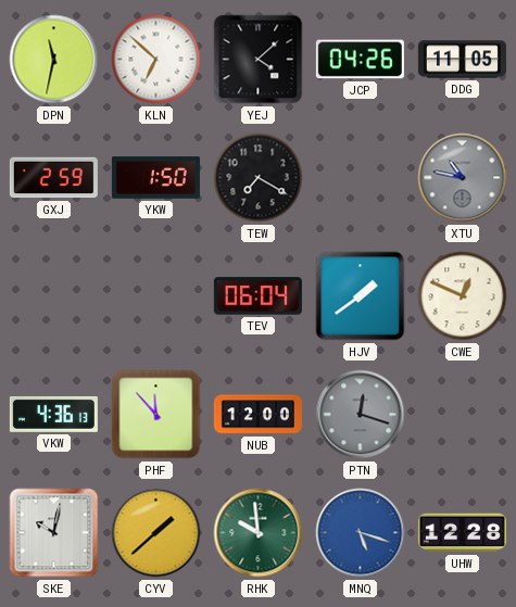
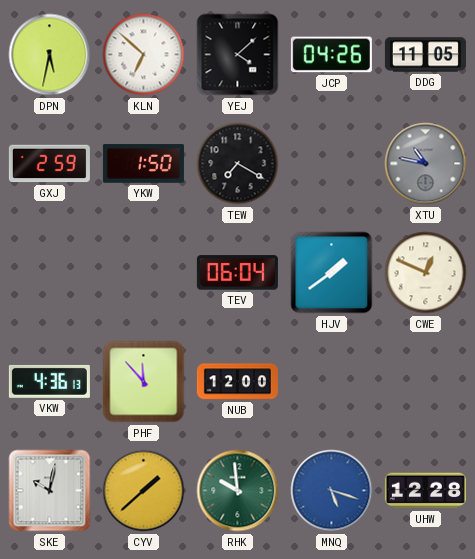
DPN: 11:32 -> 5:32 (50, 55)
PTN: 12:18 -> none (361, 415)
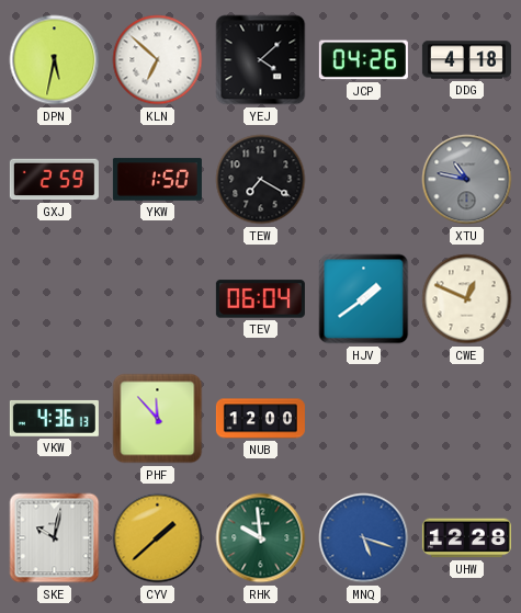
DDG: 11:05 -> 4:18 (466, 60)
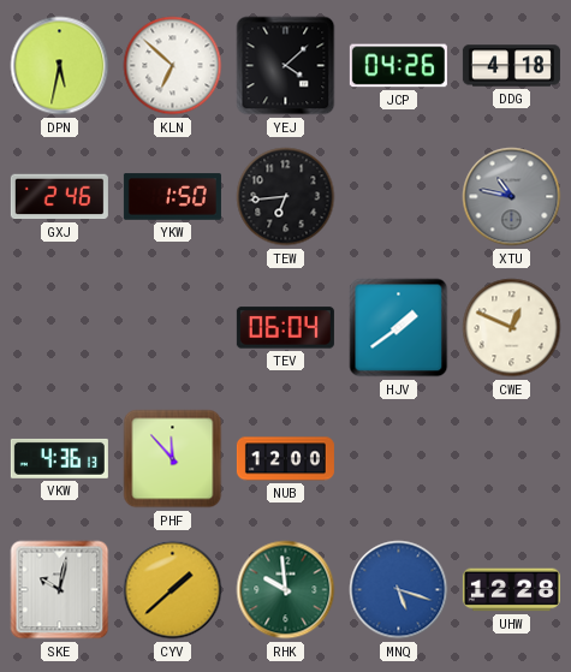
GXJ: 2:59 -> 2:46 (59, 197)
TEW: 7:20 -> 6:44 (286, 197)
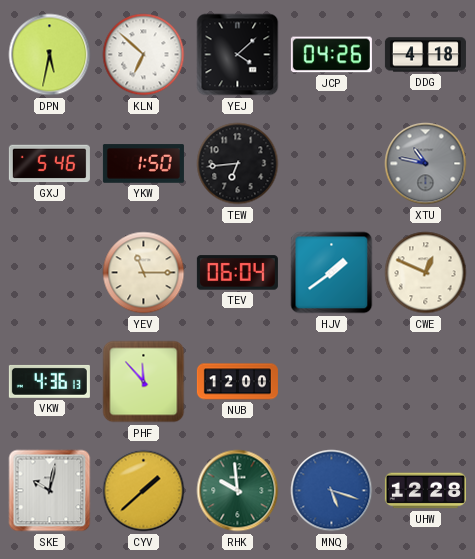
GXJ: 2:46 -> 5:46 (49, 164)
YEV: none -> 11:15 (144, 273)
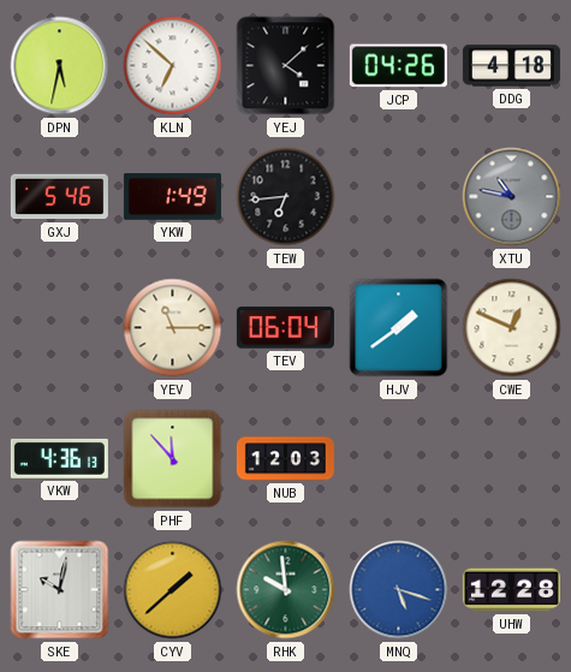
YKW: 1:50 -> 1:49 (172, 197)
NUB: 12:00 -> 12:03 (285, 459)
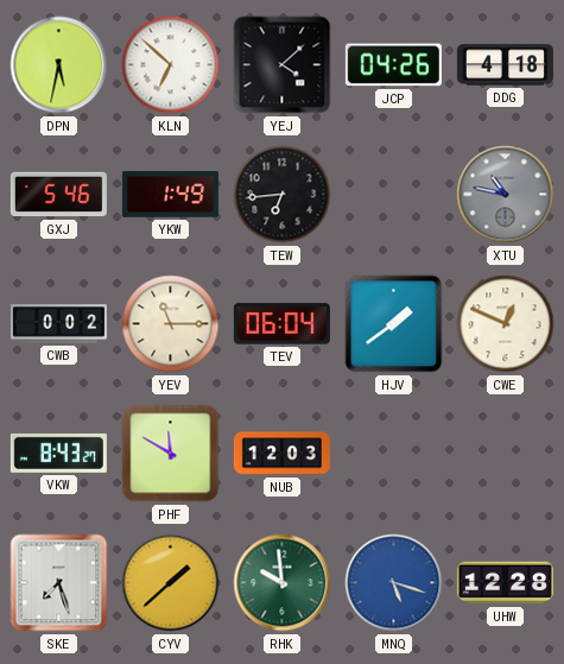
CWB: none -> 0:02 (58, 324)
VKW: 4:36 -> 8:43 (58, 453)
PHF: 11:53 -> 11:50 (171, 454)
SKE: 10:02 -> 7:27 (59, 583)
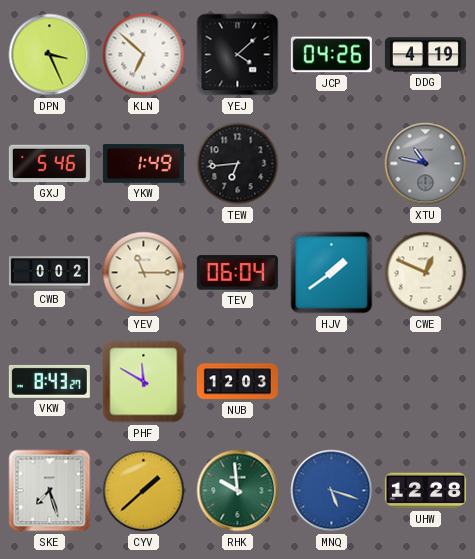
DPN: 5:32 -> 3:26 (50, 55)
DDG: 4:18 -> 4:19 (425, 55)
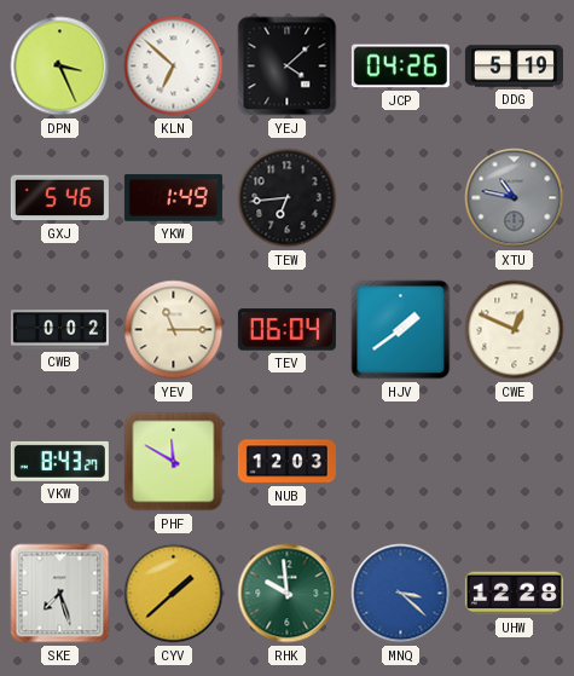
DDG: 4:19 -> 5:19 (514, 67)
MNQ: 5:18 -> 3:22 (401, 594)
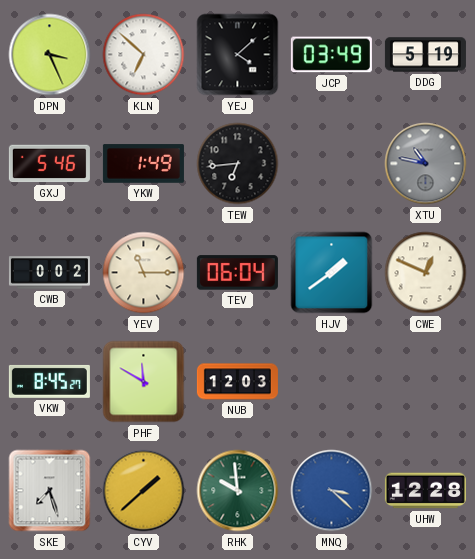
JCP: 04:26 -> 03:49 (331, 55)
VKW: 8:43 -> 8:45 (49, 381)
